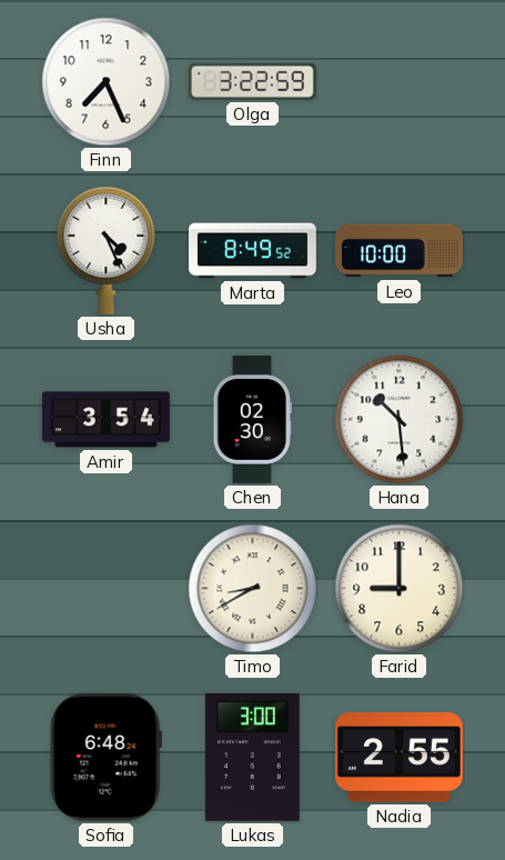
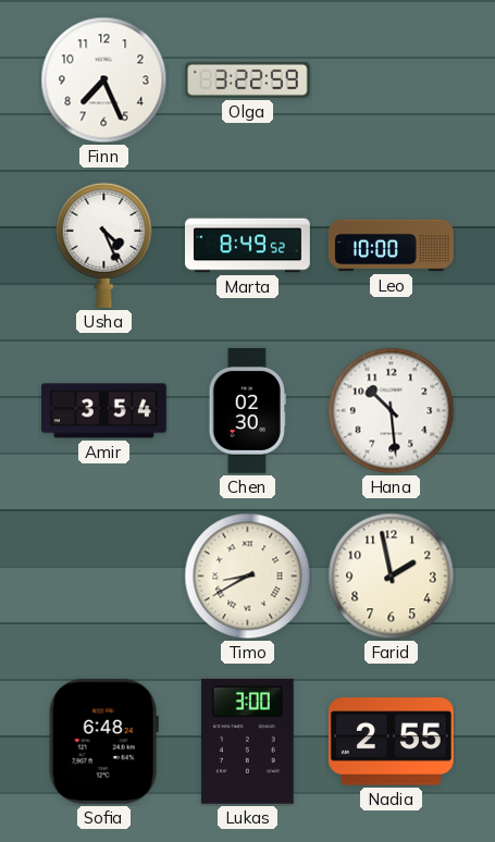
Farid: 9:00 -> 1:58 (392, 577)
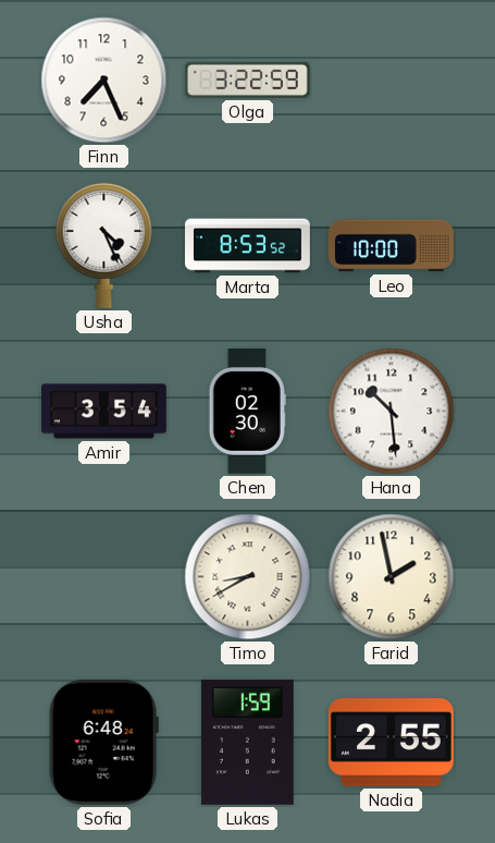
Marta: 8:49 -> 8:53 (248, 246)
Lukas: 3:00 -> 1:59 (247, 742)
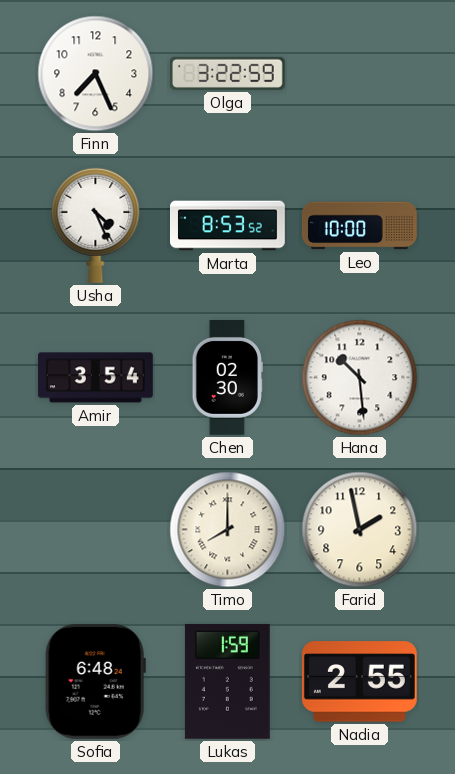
Timo: 8:40 -> 8:00 (228, 530)
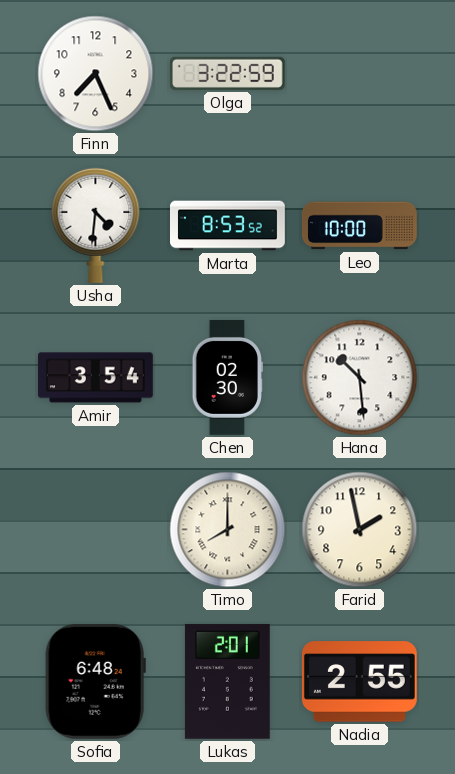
Usha: 4:26 -> 4:31 (96, 225)
Lukas: 1:59 -> 2:01 (227, 681)
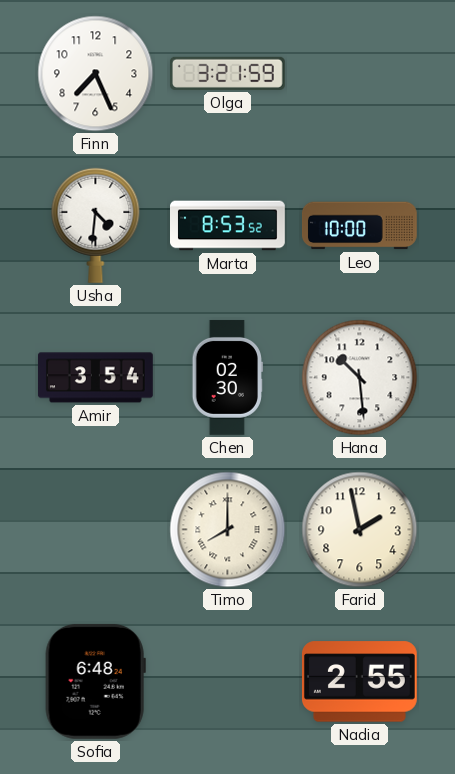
Olga: 3:22 -> 3:21 (227, 73)
Lukas: 2:01 -> none (227, 681)
